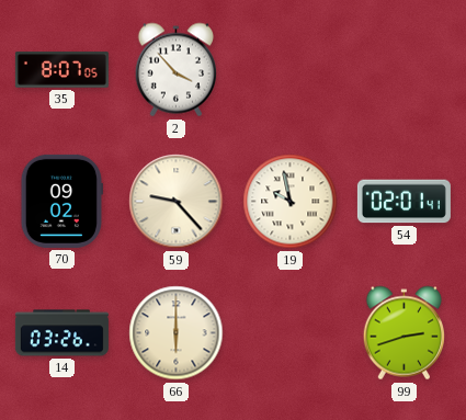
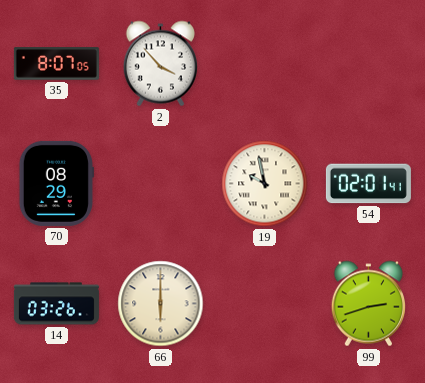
70: 09:02 -> 08:29 (56, 183)
59: 9:23 -> none (177, 202)
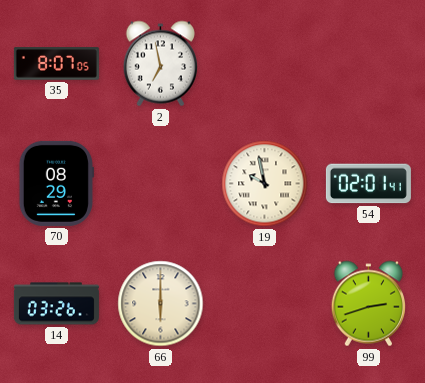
2: 3:53 -> 6:58 (160, 64)
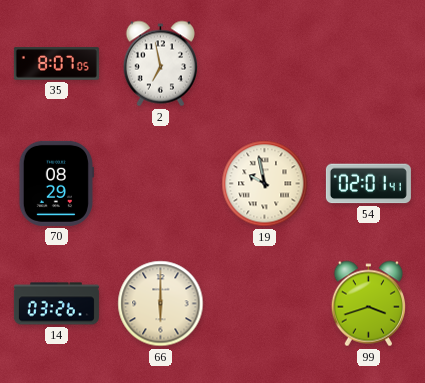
99: 2:42 -> 3:42 (368, 304)
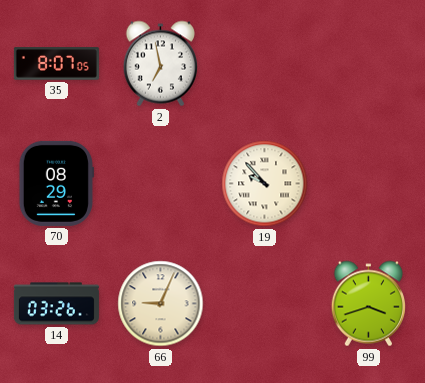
19: 9:58 -> 9:53 (265, 184)
54: 02:01 -> none (368, 184)
66: 6:00 -> 9:04 (161, 304)
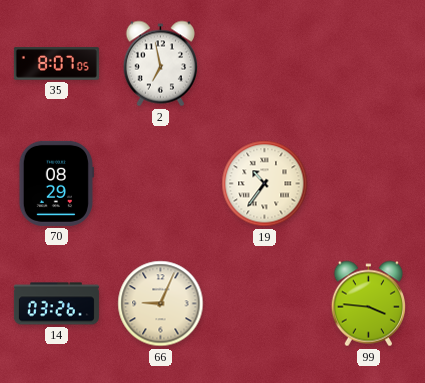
19: 9:53 -> 10:36 (265, 184)
99: 3:42 -> 3:46 (368, 304)
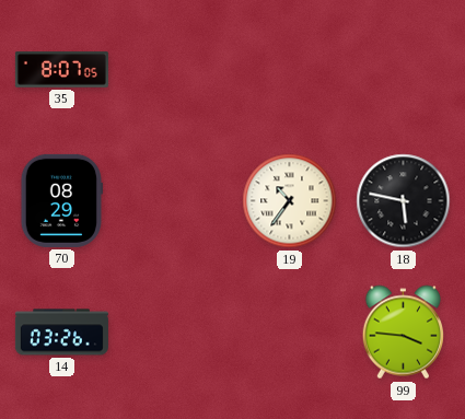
2: 6:58 -> none (160, 64)
18: none -> 5:47 (404, 201)
66: 9:04 -> none (161, 304)
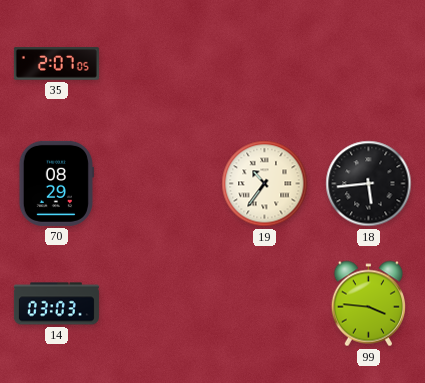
35: 8:07 -> 2:07 (56, 64)
18: 5:47 -> 5:44 (369, 184)
14: 03:26 -> 03:03 (56, 304)
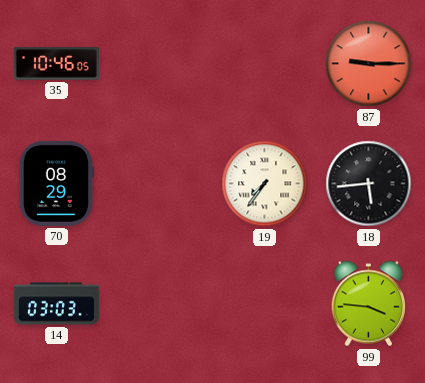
35: 2:07 -> 10:46 (56, 64)
87: none -> 9:15 (369, 64)
19: 10:36 -> 7:36 (265, 184)
